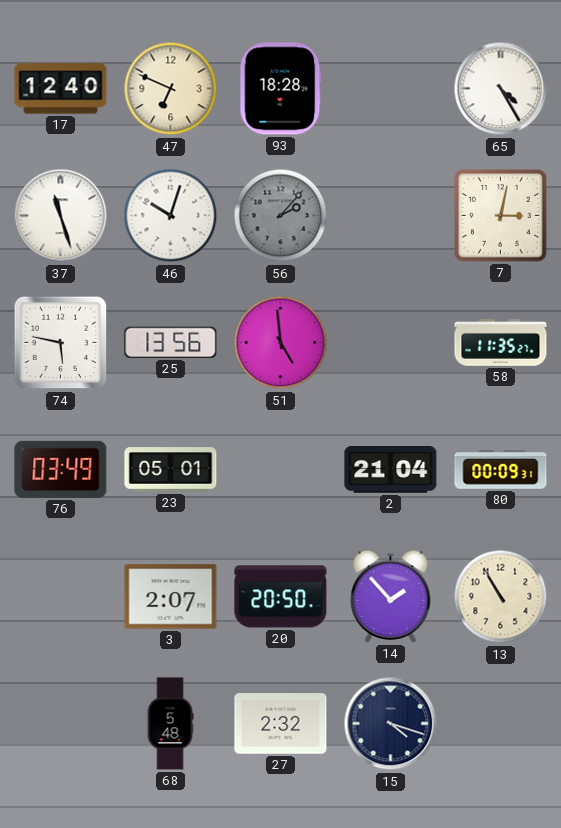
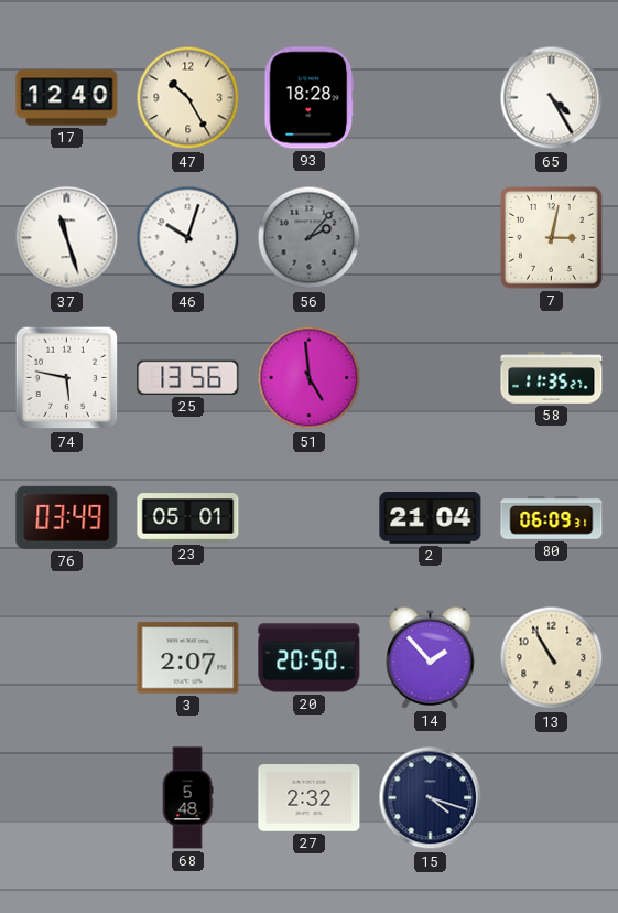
47: 6:49 -> 10:25 (188, 98)
80: 00:09 -> 06:09 (552, 518)
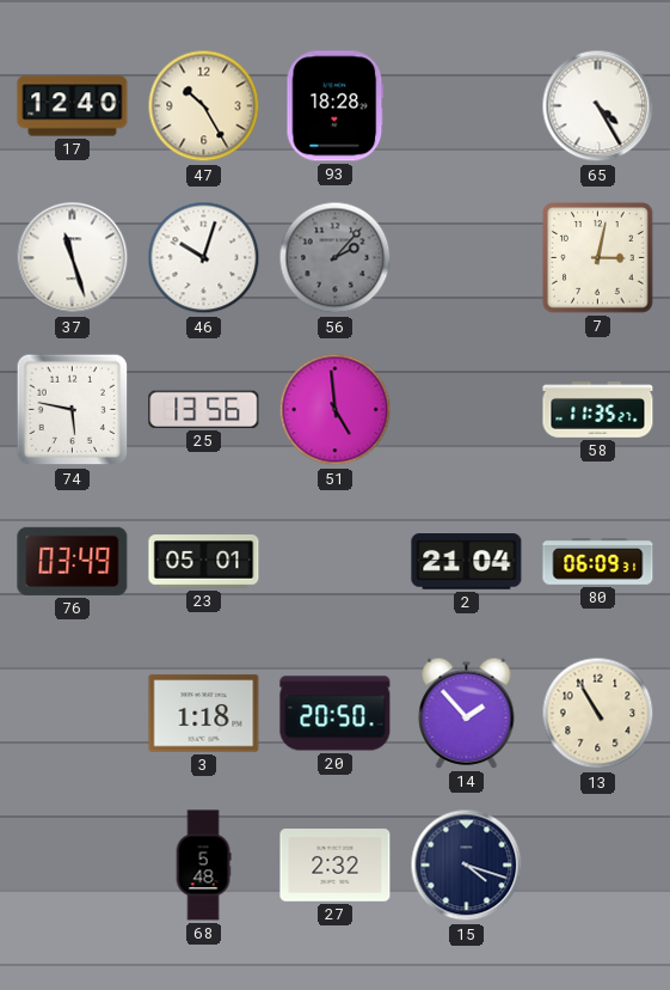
3: 2:07 -> 1:18 (204, 714)
